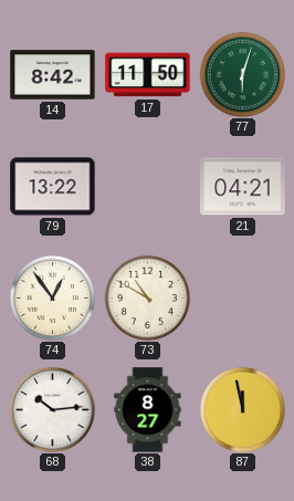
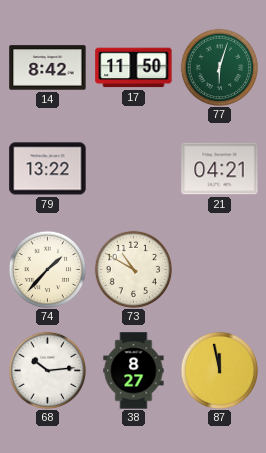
74: 12:54 -> 1:37 (47, 269)
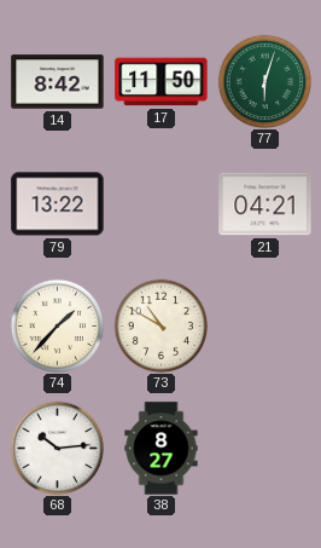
87: 11:58 -> none (219, 370)
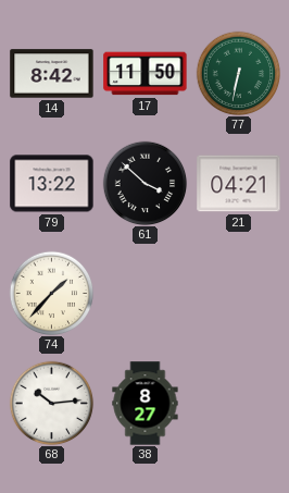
77: 6:03 -> 6:32 (238, 73)
61: none -> 3:52 (144, 183)
73: 10:50 -> none (160, 325)
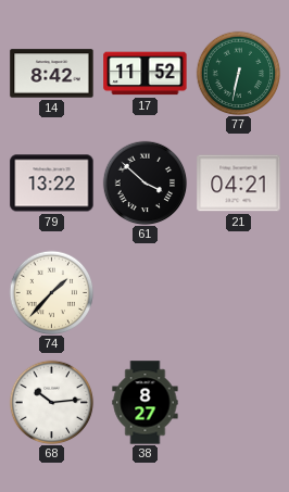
17: 11:50 -> 11:52 (146, 74)
